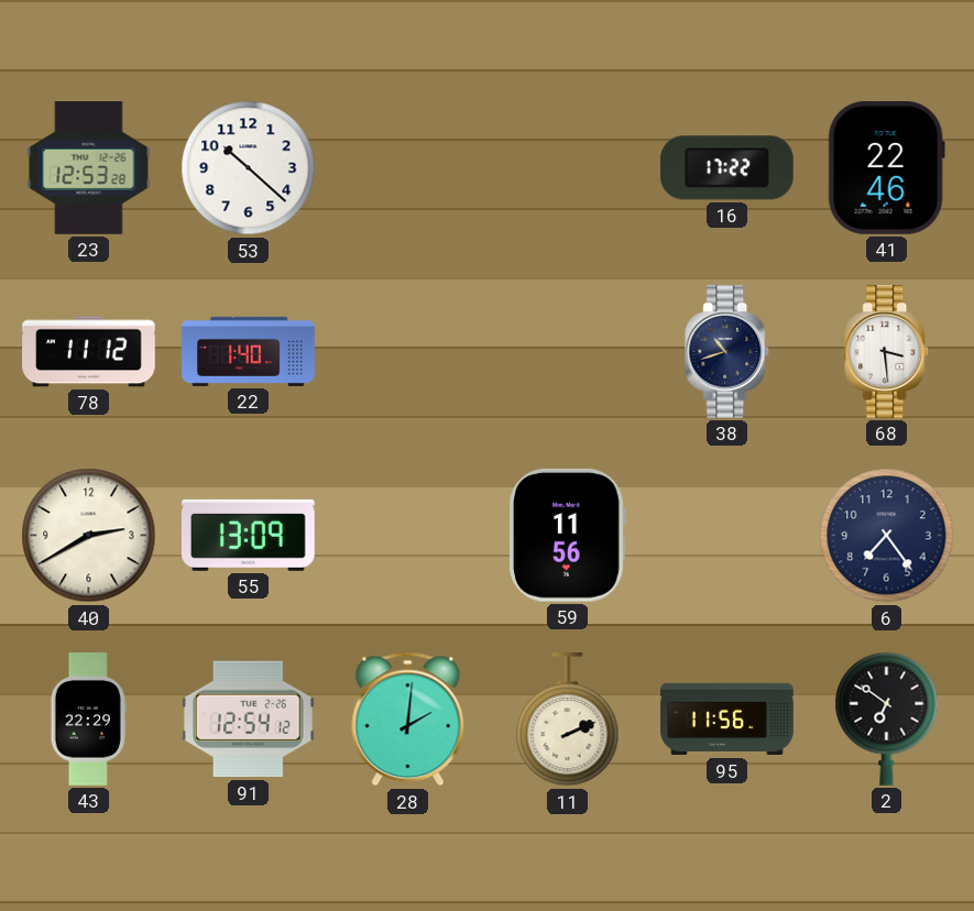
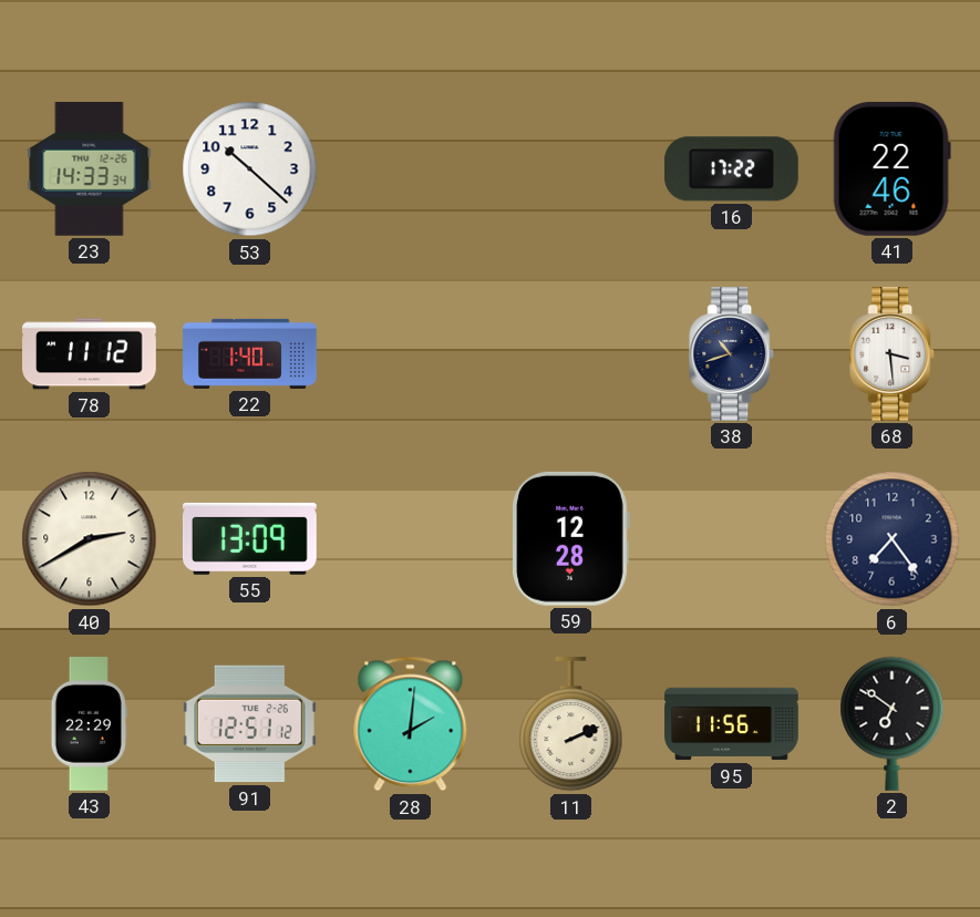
23: 12:53 -> 14:33 (90, 169)
59: 11:56 -> 12:28 (570, 538)
91: 12:54 -> 12:51 (249, 724)
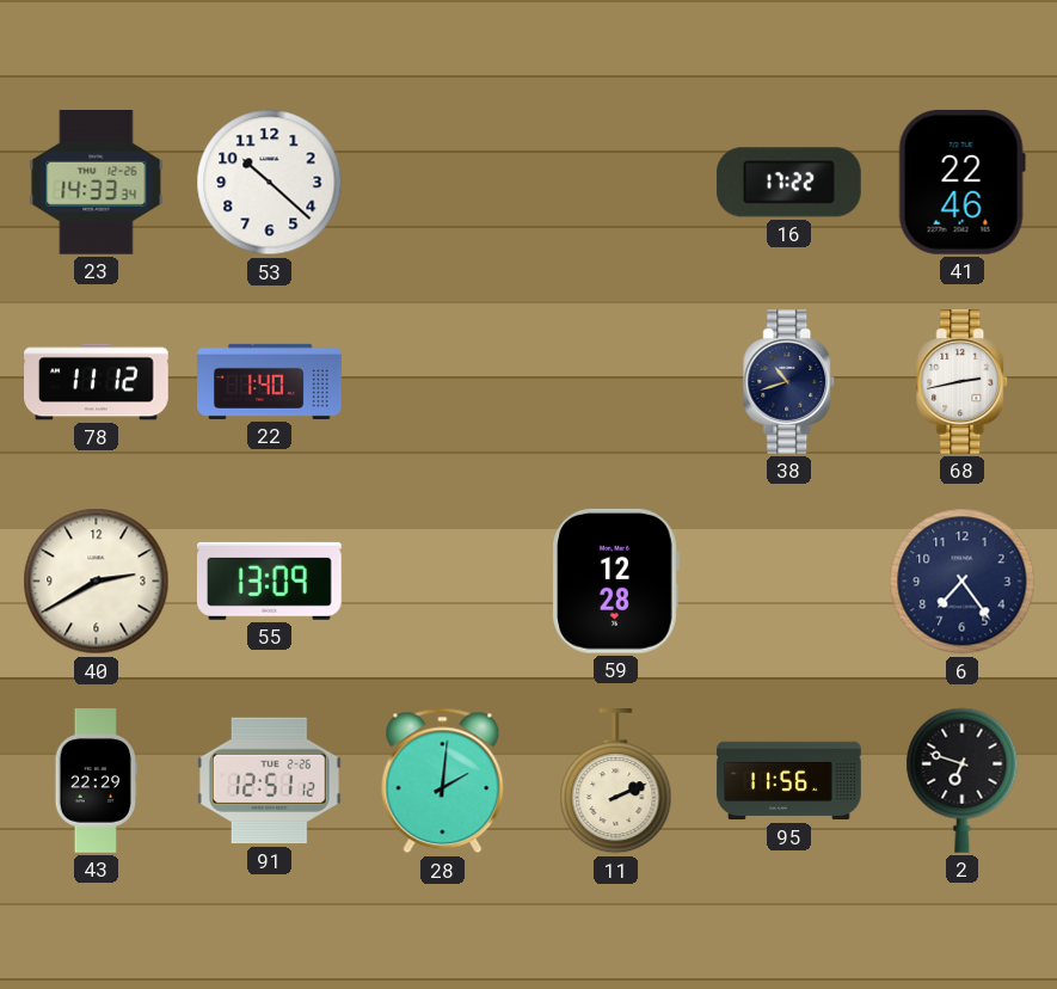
68: 3:29 -> 2:43 (963, 382)
2: 6:51 -> 6:48 (963, 780)
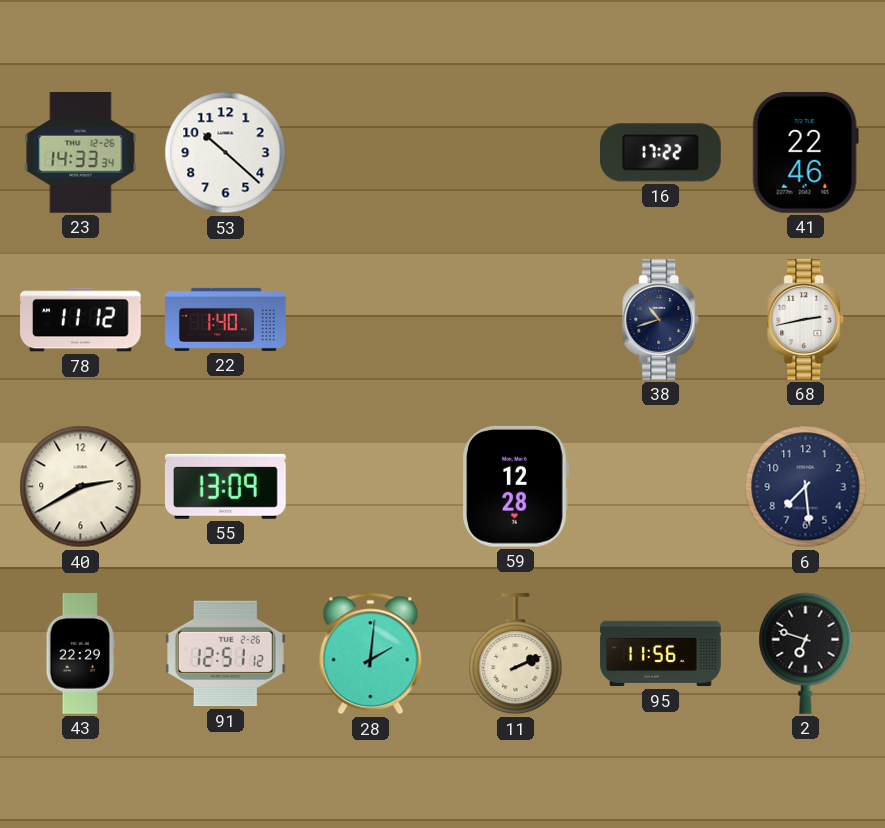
6: 7:24 -> 7:29 (806, 487)
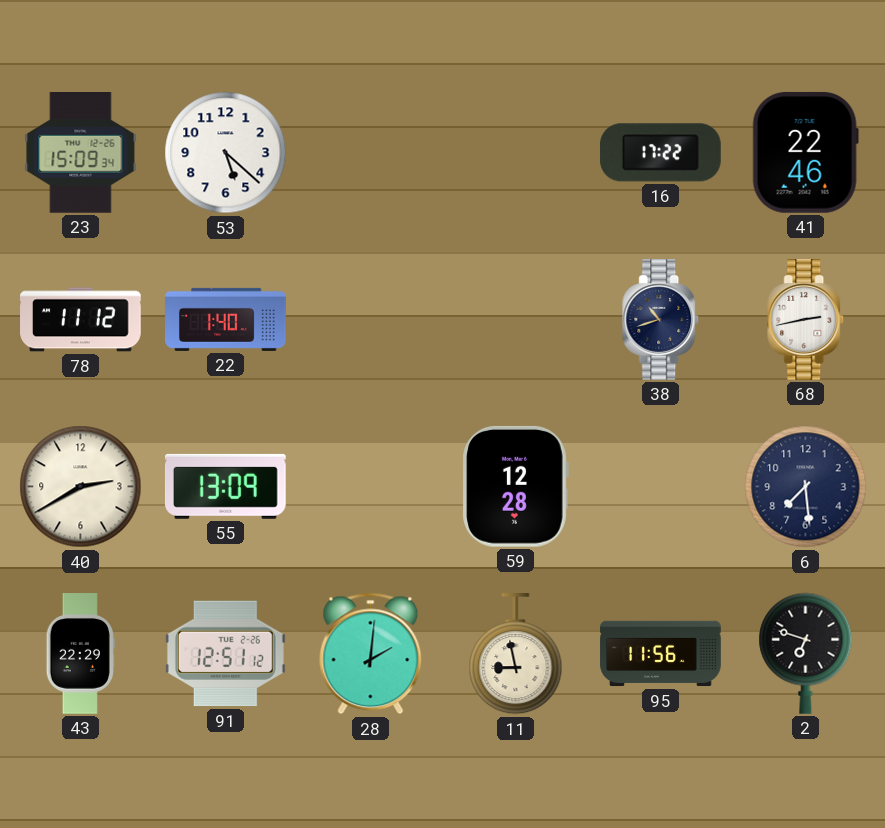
23: 14:33 -> 15:09 (81, 153)
53: 10:22 -> 5:22 (226, 153)
11: 2:11 -> 8:58 (516, 655)
